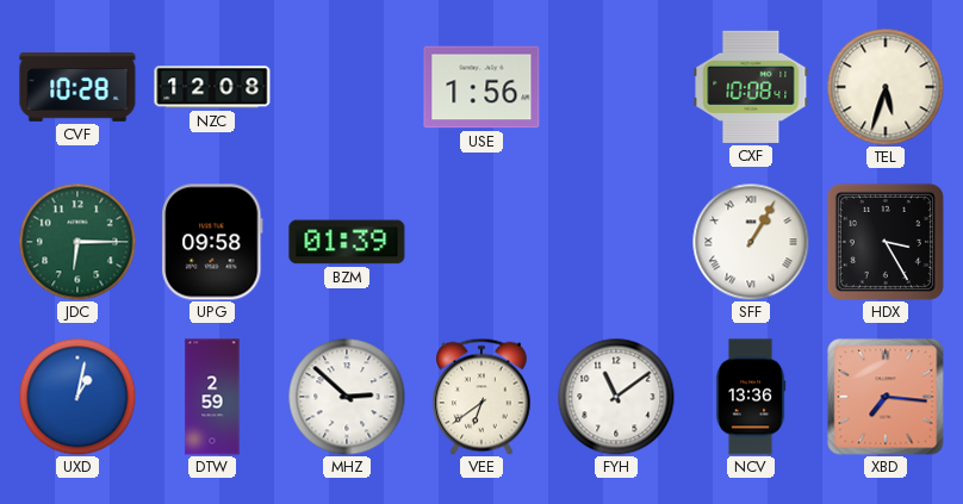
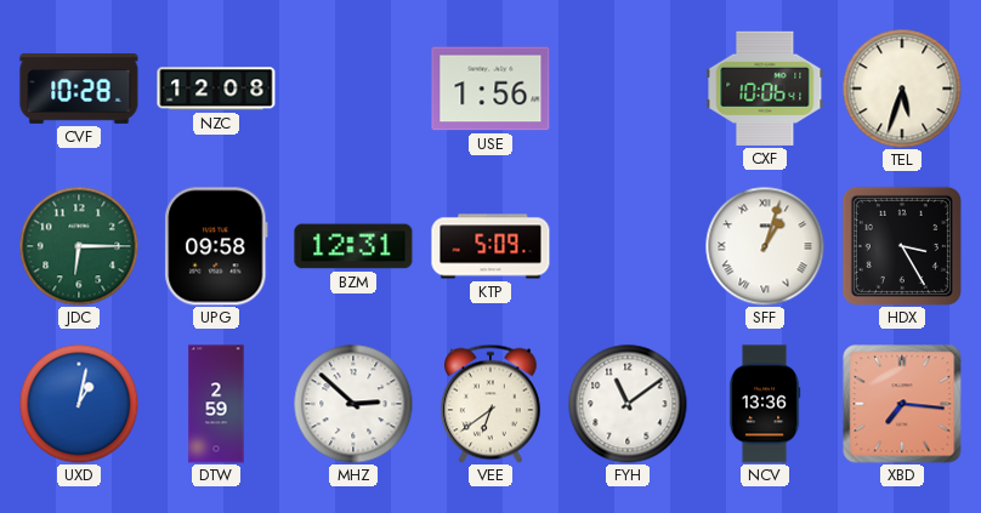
CXF: 10:08 -> 10:06 (765, 89)
BZM: 01:39 -> 12:31 (353, 246)
KTP: none -> 5:09 (491, 246)
SFF: 1:05 -> 1:03 (765, 246)
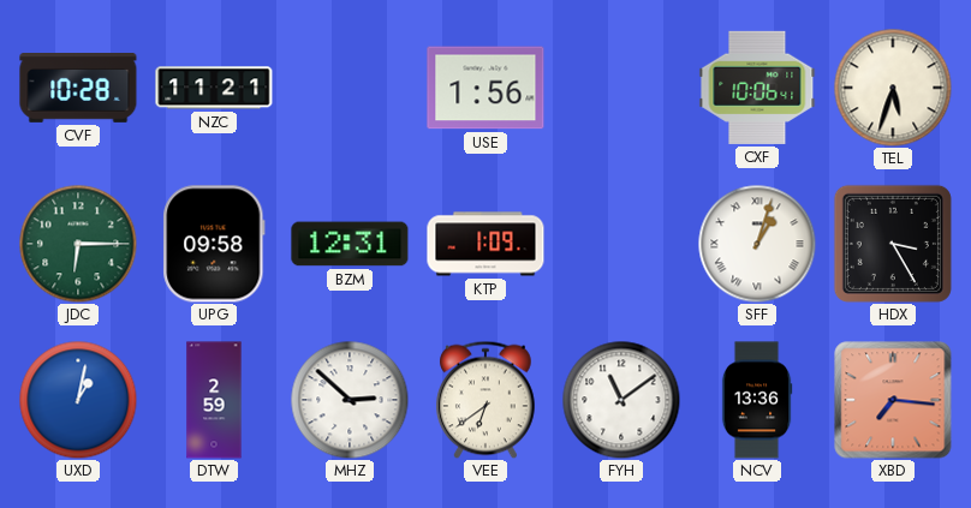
NZC: 12:08 -> 11:21 (214, 88)
KTP: 5:09 -> 1:09 (485, 244)
